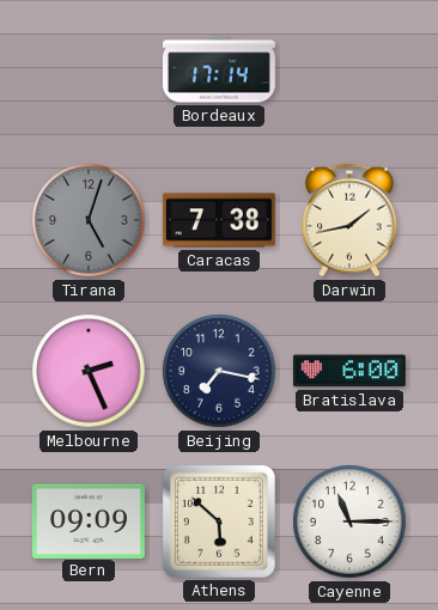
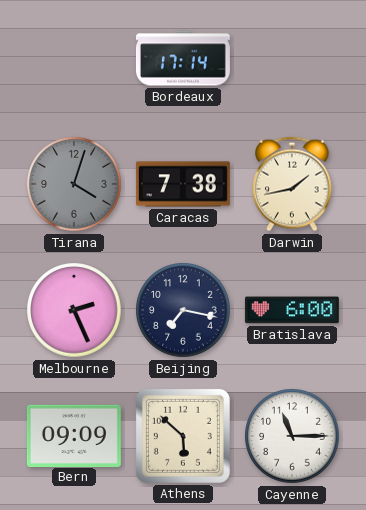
Tirana: 5:03 -> 4:03 (74, 184)
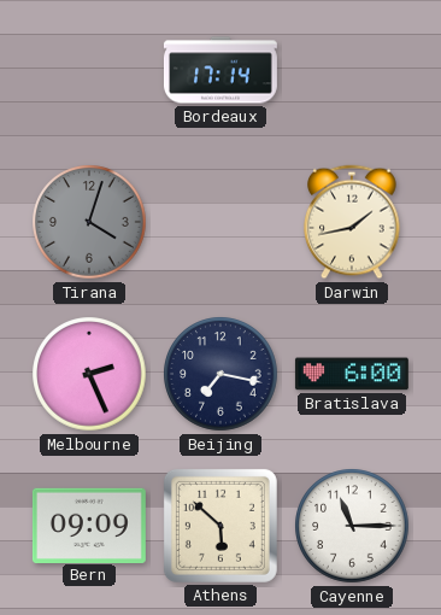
Caracas: 7:38 -> none (183, 184)
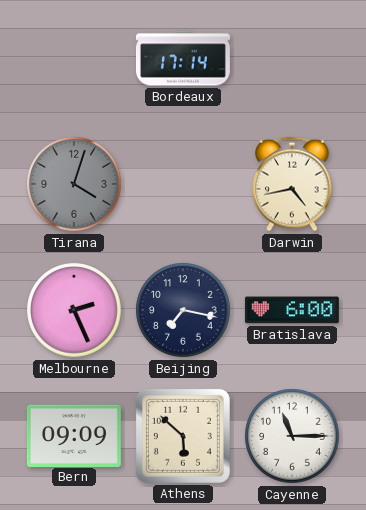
Darwin: 1:43 -> 4:43 (292, 184)
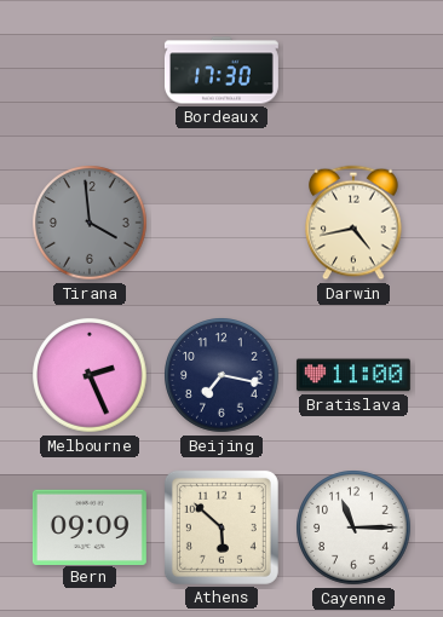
Bordeaux: 17:14 -> 17:30 (221, 70)
Tirana: 4:03 -> 3:59 (90, 223)
Bratislava: 6:00 -> 11:00 (353, 375)
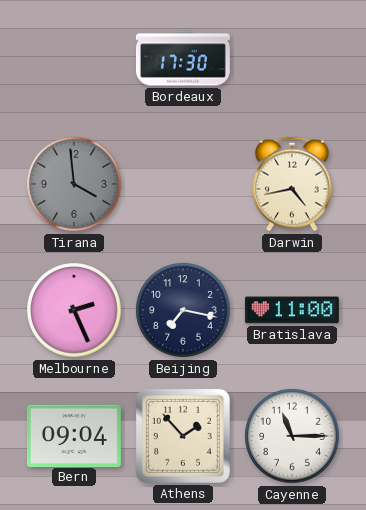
Bern: 09:09 -> 09:04 (74, 435)
Athens: 5:52 -> 1:53 (183, 436)
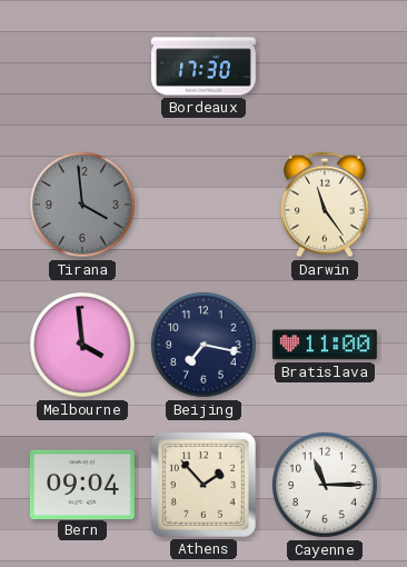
Darwin: 4:43 -> 11:24 (325, 205)
Melbourne: 2:26 -> 3:59 (82, 345)
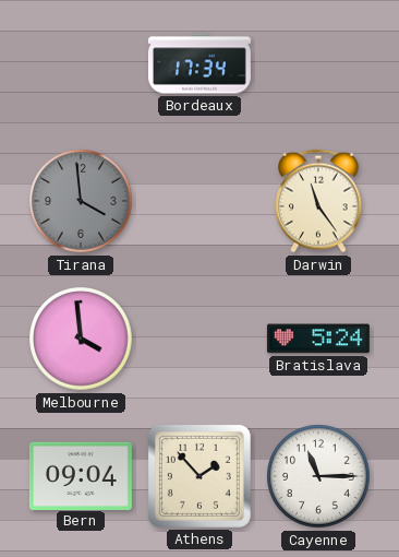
Bordeaux: 17:30 -> 17:34 (199, 63)
Beijing: 7:17 -> none (203, 345)
Bratislava: 11:00 -> 5:24 (318, 339)
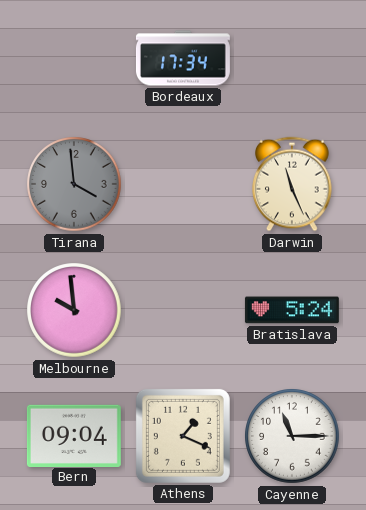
Darwin: 11:24 -> 11:26 (292, 184)
Melbourne: 3:59 -> 9:59 (74, 310)
Athens: 1:53 -> 1:19 (183, 436)
